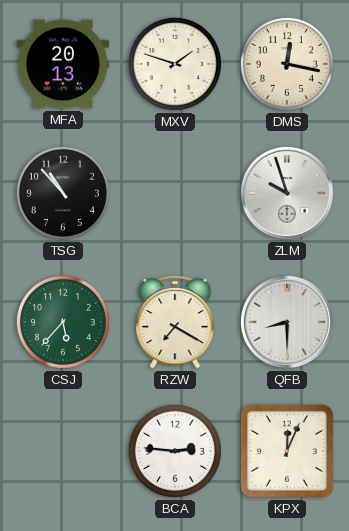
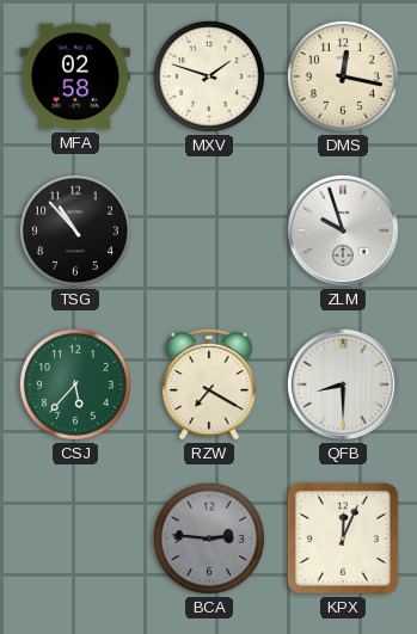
MFA: 20:13 -> 02:58 (74, 76)
BCA dial: white -> grey (209, 538)
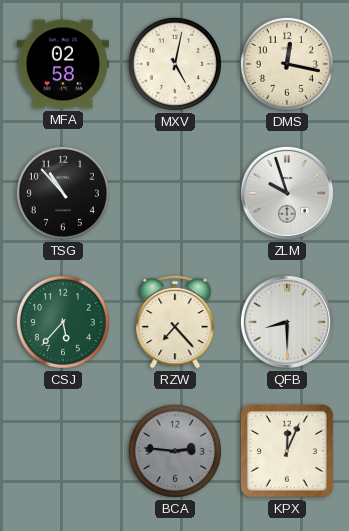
MXV: 1:48 -> 5:02 (175, 64)
RZW: 7:20 -> 7:23 (175, 322)
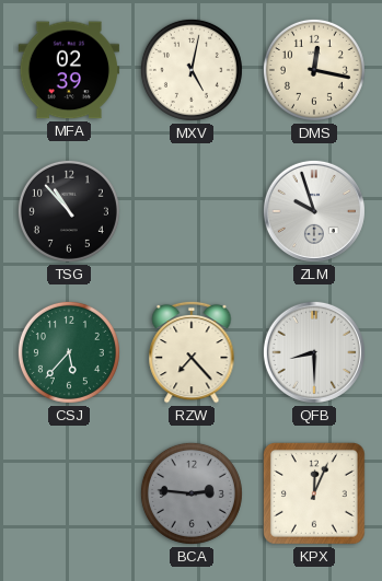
MFA: 02:58 -> 02:39 (68, 70)
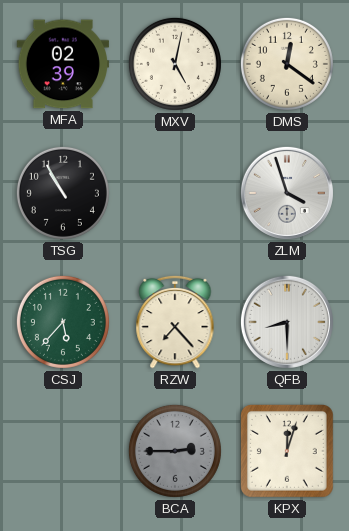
DMS: 12:17 -> 12:21 (287, 64)
TSG: 10:53 -> 10:55 (63, 193)
ZLM: 9:57 -> 3:57 (287, 193)
BCA: 2:46 -> 2:45 (175, 451)
KPX: 12:04 -> 12:03 (288, 452)
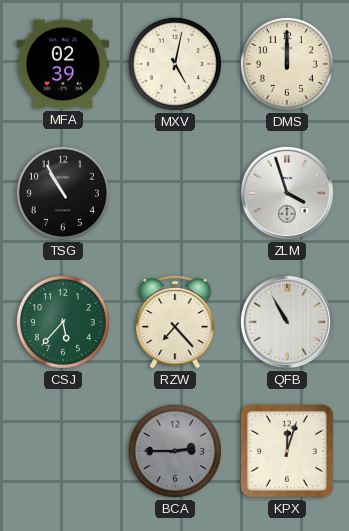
DMS: 12:21 -> 12:00 (287, 64)
QFB: 8:30 -> 10:55 (287, 322)
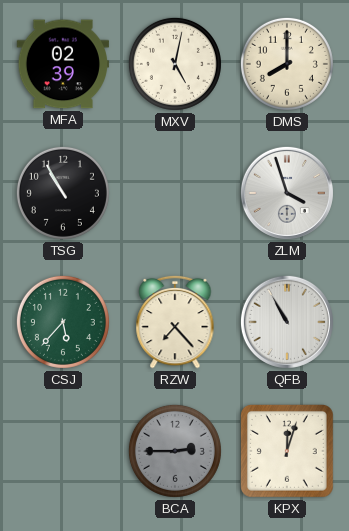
DMS: 12:00 -> 8:00 (287, 64)
